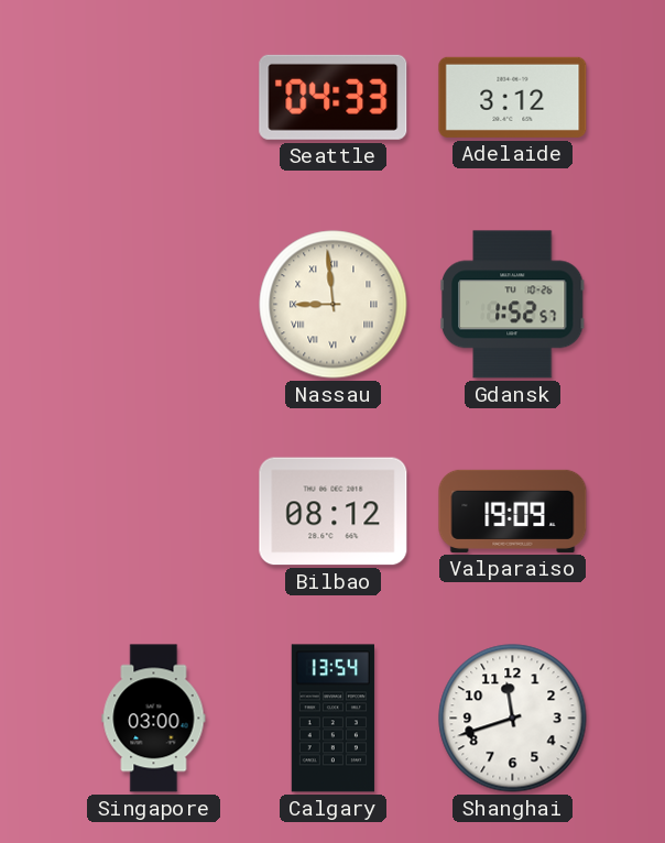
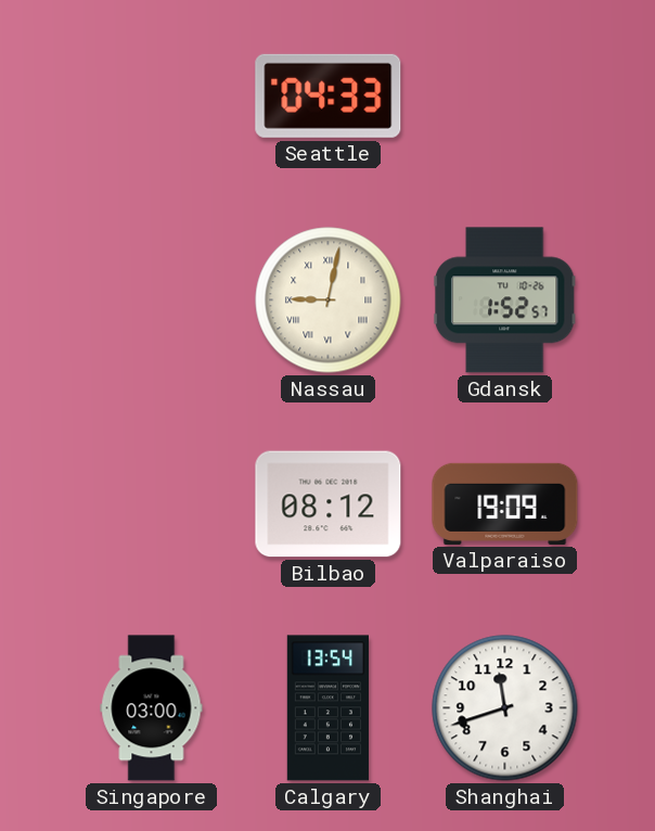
Adelaide: 3:12 -> none (513, 97)
Nassau: 8:59 -> 9:02 (329, 301)
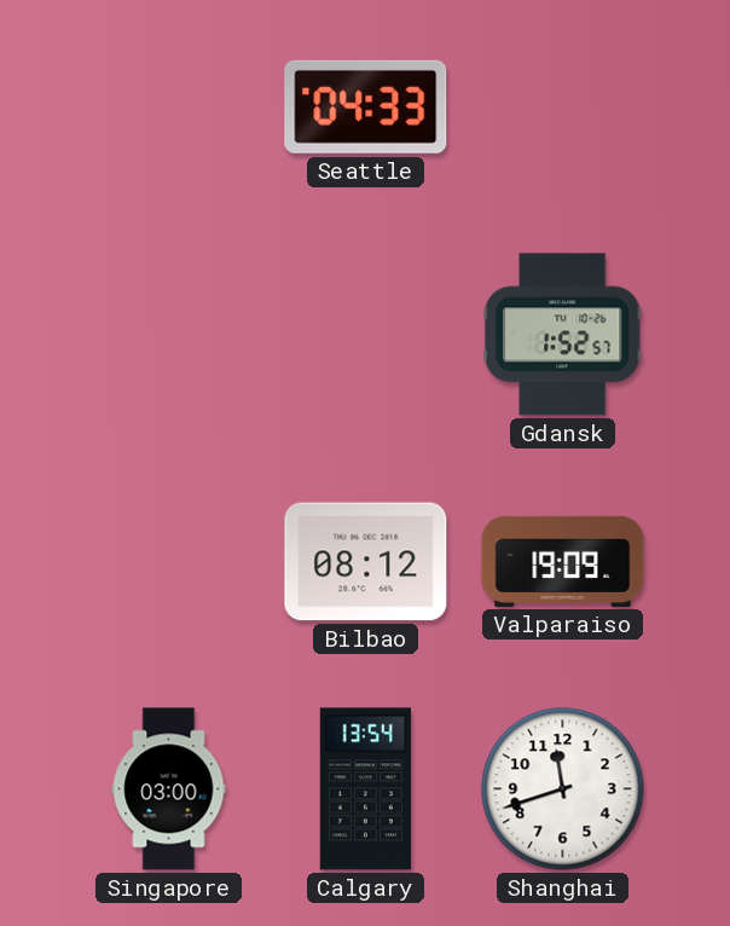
Nassau: 9:02 -> none (329, 301)
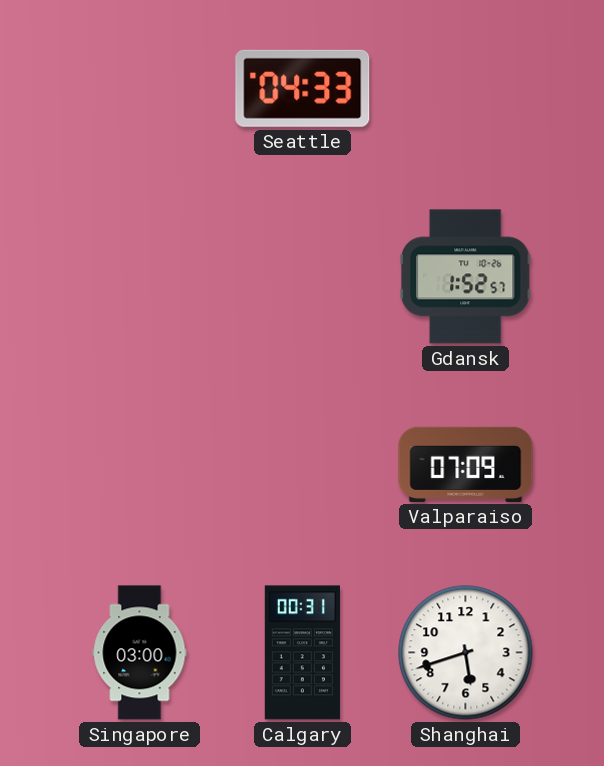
Bilbao: 08:12 -> none (366, 562)
Valparaiso: 19:09 -> 07:09 (466, 464)
Calgary: 13:54 -> 00:31 (302, 653)
Shanghai: 11:42 -> 5:42 (466, 653)
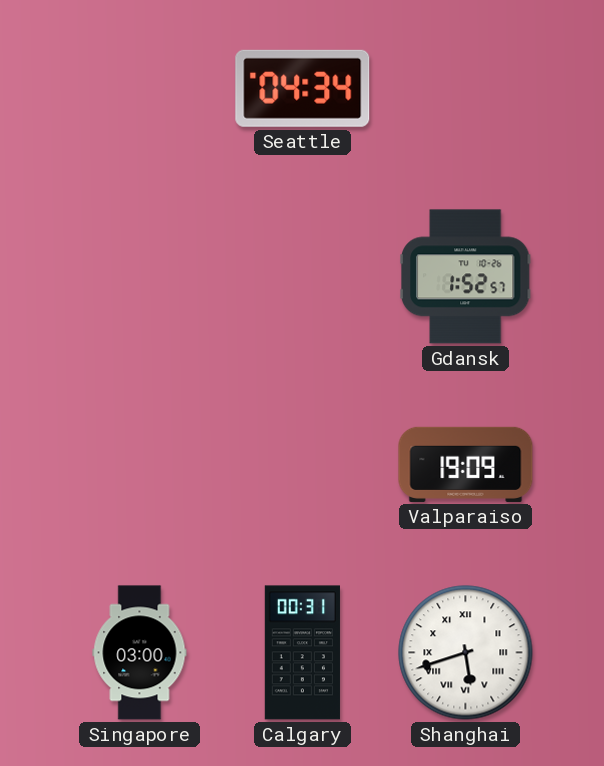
Seattle: 04:33 -> 04:34 (303, 88)
Valparaiso: 07:09 -> 19:09 (466, 464)
Shanghai numerals: Arabic -> Roman (466, 653)
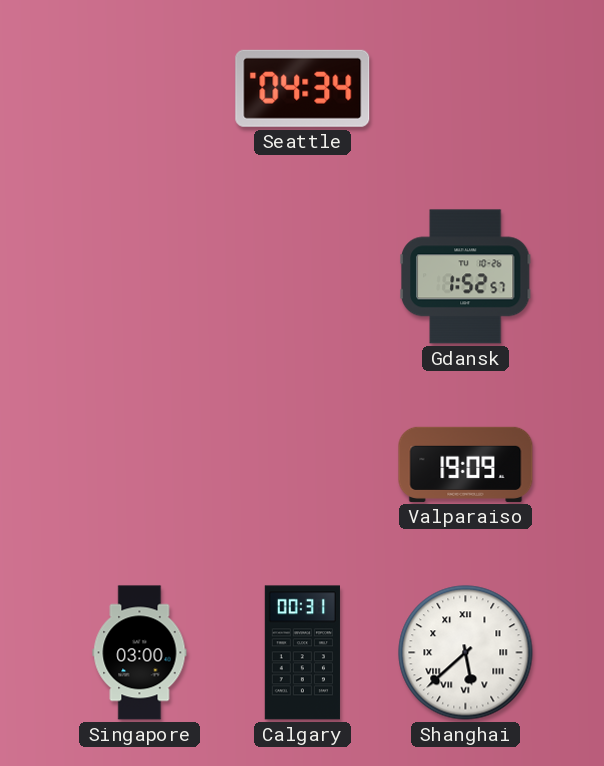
Shanghai: 5:42 -> 5:38 (466, 653)
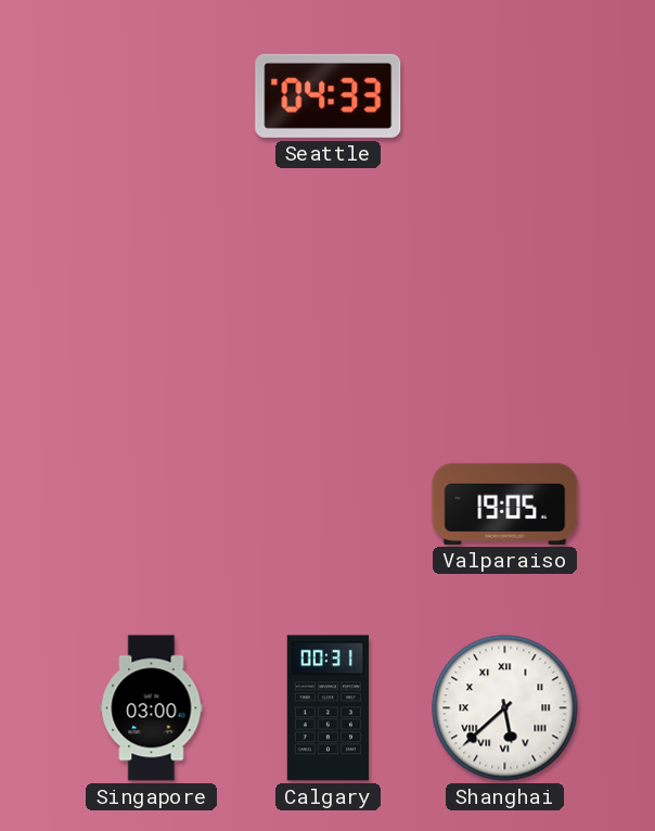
Seattle: 04:34 -> 04:33 (329, 95)
Gdansk: 1:52 -> none (465, 277)
Valparaiso: 19:09 -> 19:05 (505, 503)
